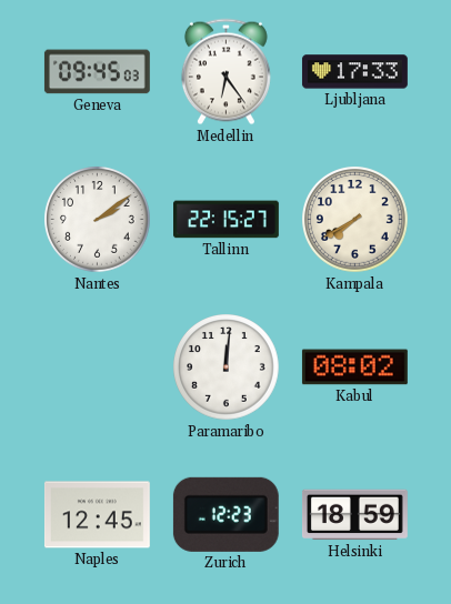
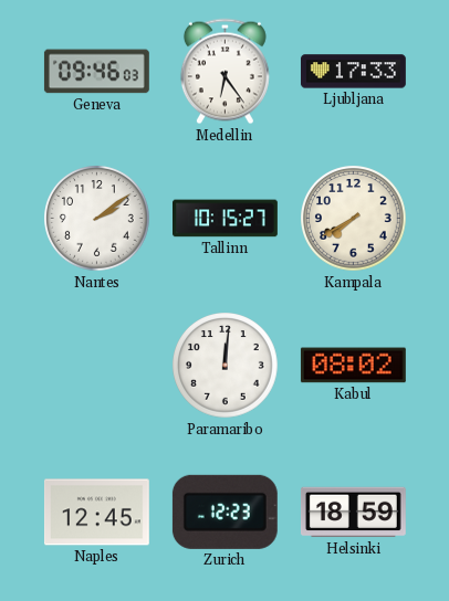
Geneva: 09:45 -> 09:46 (96, 72)
Tallinn: 22:15 -> 10:15 (226, 219)
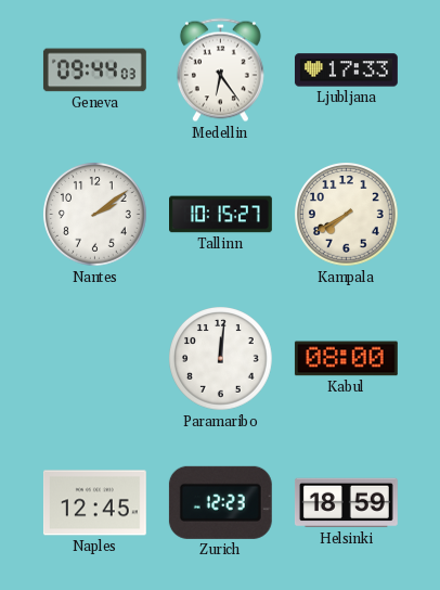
Geneva: 09:46 -> 09:44 (94, 70)
Kabul: 08:02 -> 08:00 (346, 359)
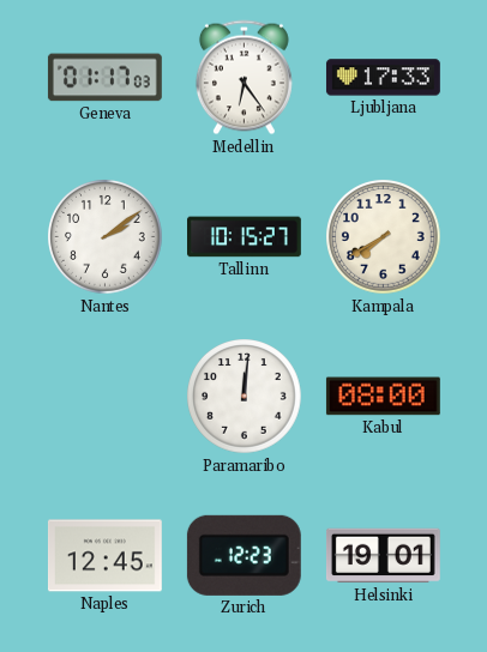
Geneva: 09:44 -> 01:17 (104, 78)
Helsinki: 18:59 -> 19:01 (383, 556)
